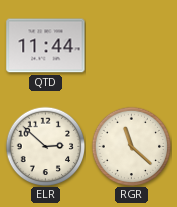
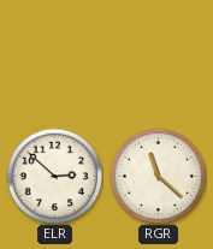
QTD: 11:44 -> none (46, 46)
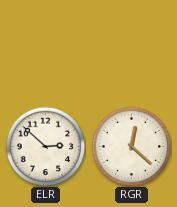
RGR: 11:22 -> 12:22 (131, 146)
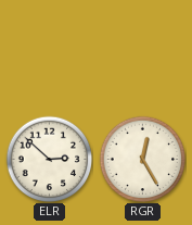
RGR: 12:22 -> 12:25 (142, 159)
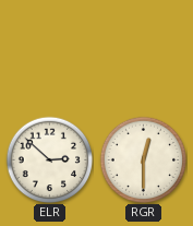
RGR: 12:25 -> 12:30 (143, 159)
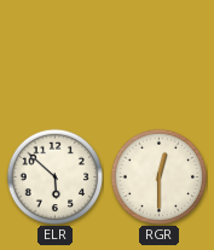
ELR: 2:52 -> 5:52 (54, 176)
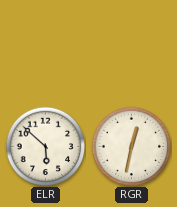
RGR: 12:30 -> 12:32 (131, 146)
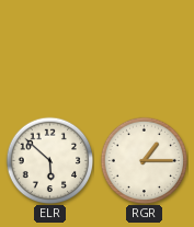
RGR: 12:32 -> 1:15 (144, 160)
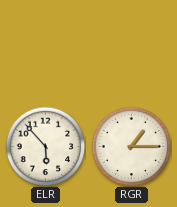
ELR: 5:52 -> 5:53 (45, 146)
